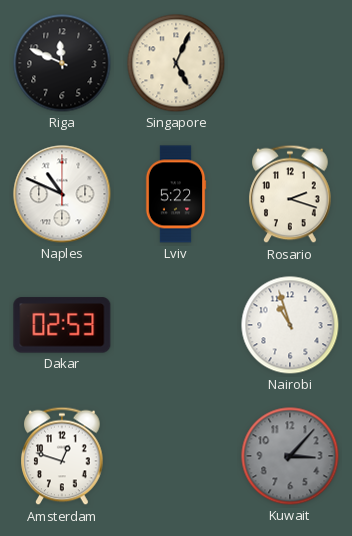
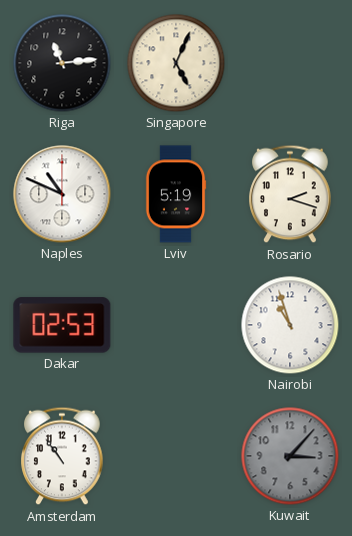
Riga: 11:49 -> 11:14 (62, 63)
Lviv: 5:22 -> 5:19 (176, 194)
Amsterdam: 12:48 -> 10:54 (62, 456)
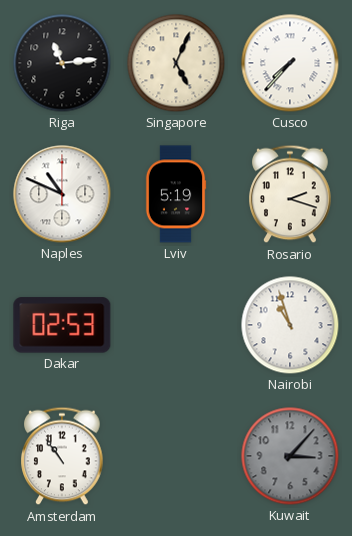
Cusco: none -> 7:37 (290, 63)
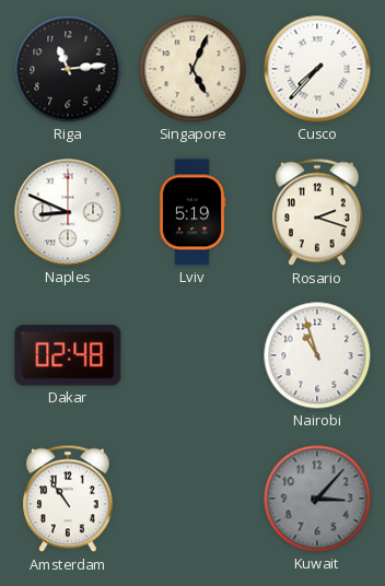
Naples: 10:49 -> 8:49 (68, 212)
Dakar: 02:53 -> 02:48 (68, 355)
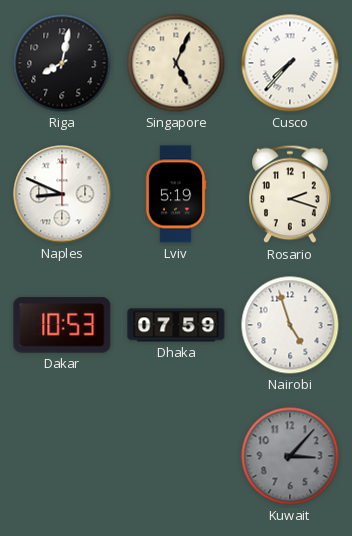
Riga: 11:14 -> 8:02 (62, 63)
Dakar: 02:48 -> 10:53 (62, 325)
Dhaka: none -> 07:59 (176, 325)
Nairobi: 10:57 -> 4:57 (290, 325)
Amsterdam: 10:54 -> none (68, 499)
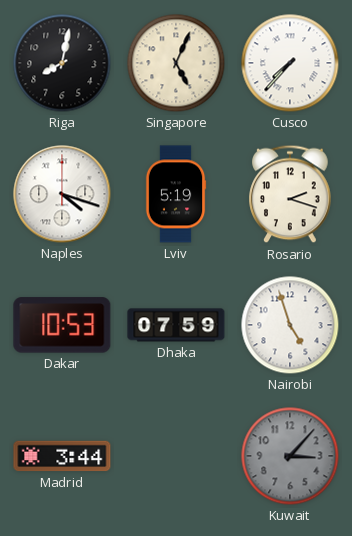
Naples: 8:49 -> 4:18 (62, 194)
Madrid: none -> 3:44 (62, 456)
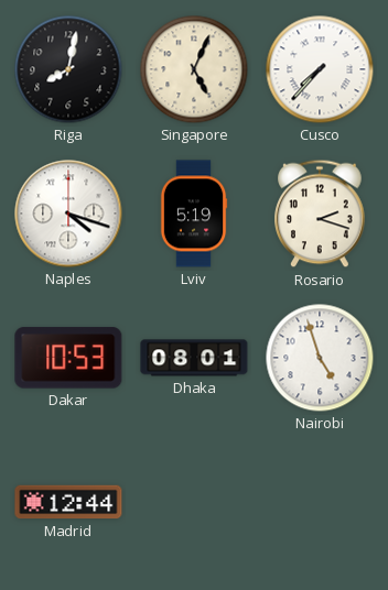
Dhaka: 07:59 -> 08:01 (194, 358)
Madrid: 3:44 -> 12:44 (68, 502)
Kuwait: 3:07 -> none (290, 456)
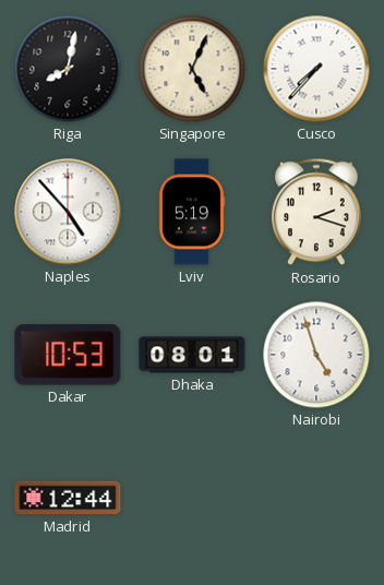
Naples: 4:18 -> 4:53 (68, 212)
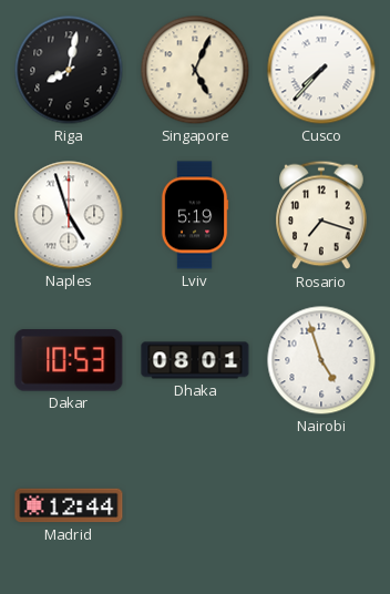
Naples: 4:53 -> 4:57 (69, 215)
Rosario: 2:18 -> 7:18 (321, 215)
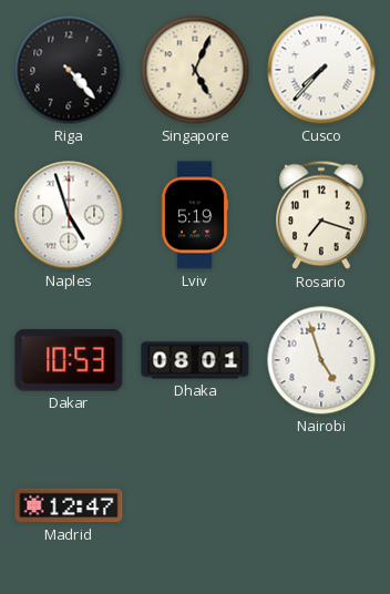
Riga: 8:02 -> 4:23 (69, 70)
Madrid: 12:44 -> 12:47 (69, 505)
